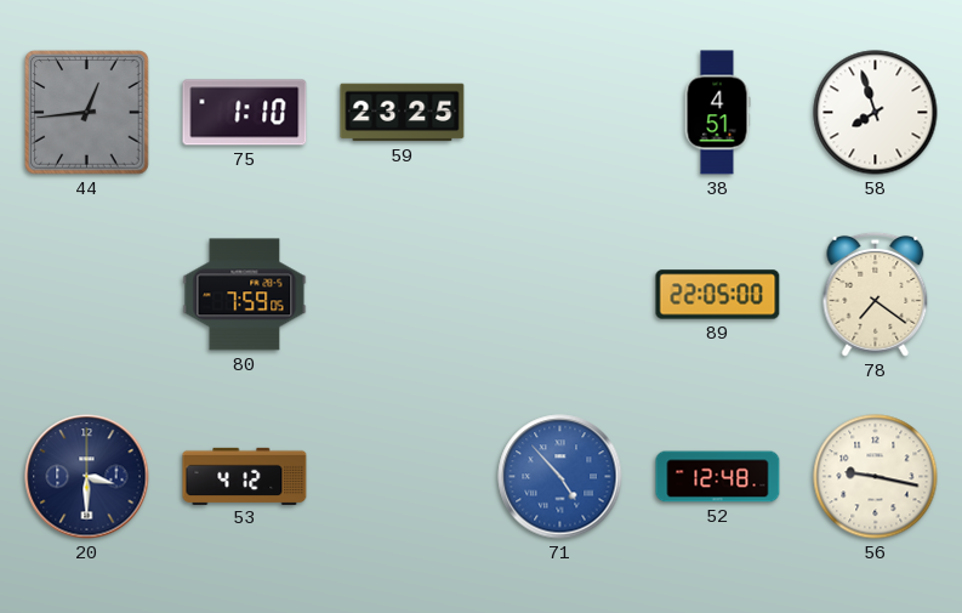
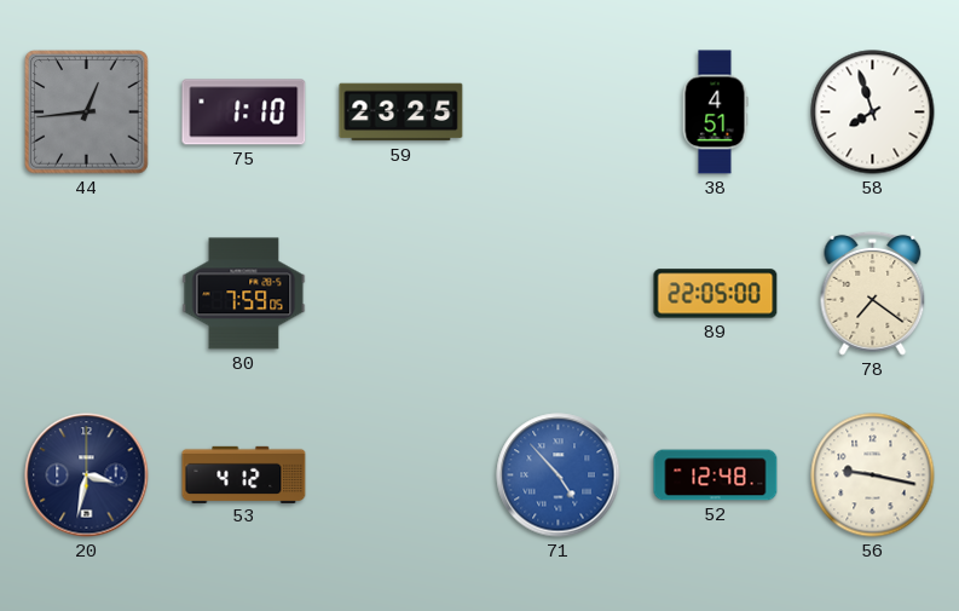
20: 3:30 -> 3:32 (87, 475)
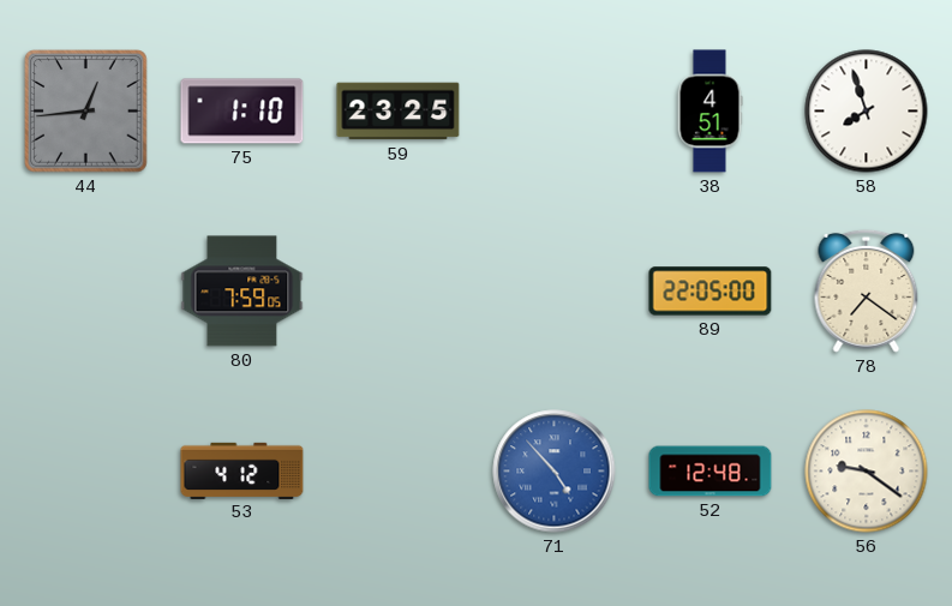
20: 3:32 -> none (87, 475)
56: 9:17 -> 9:21 (867, 472)
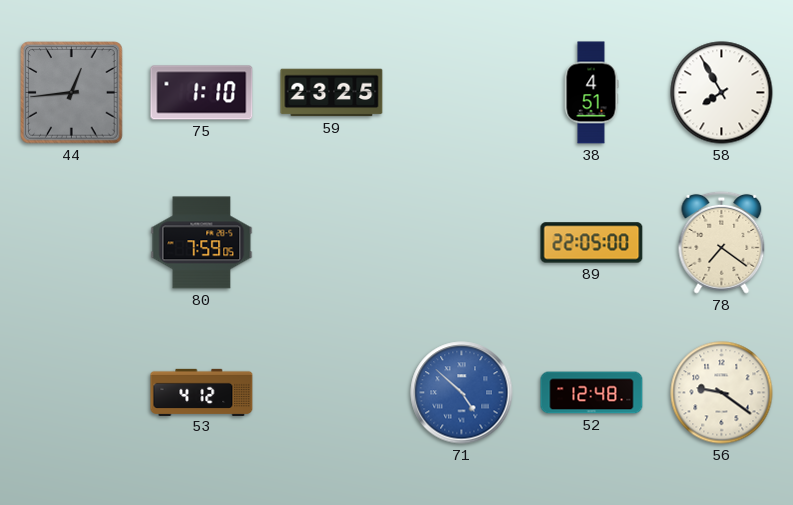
58: 7:57 -> 7:55 (722, 93)
71: 4:53 -> 4:52 (462, 393)
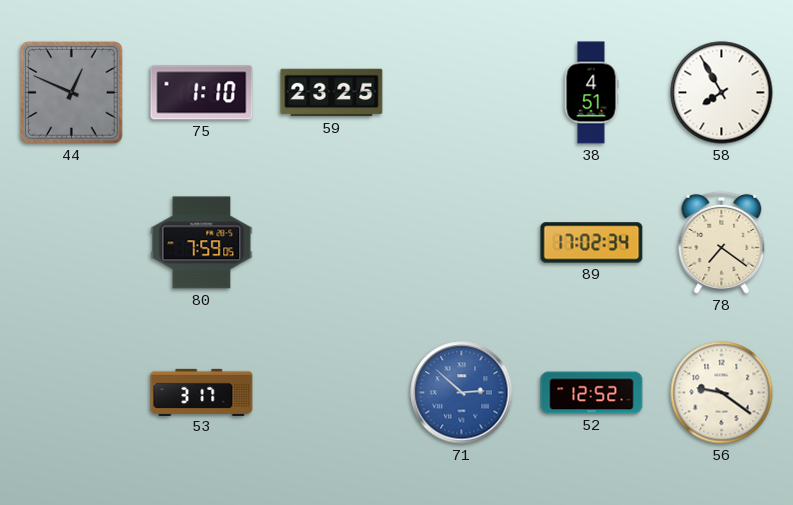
44: 12:44 -> 12:49 (72, 93)
89: 22:05 -> 17:02 (592, 243)
53: 4:12 -> 3:17 (202, 392)
71: 4:52 -> 2:52 (462, 393)
52: 12:48 -> 12:52 (592, 393)
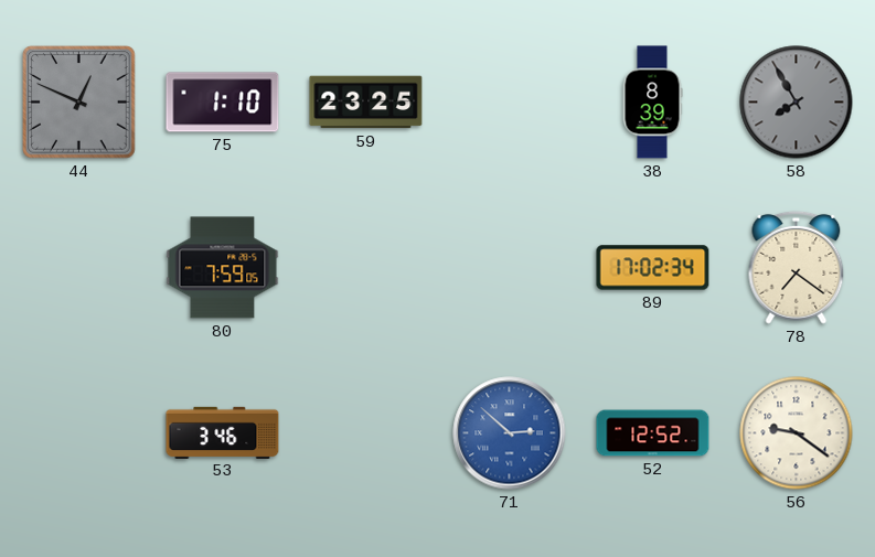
38: 4:51 -> 8:39 (652, 103)
58 dial: white -> grey (797, 103)
53: 3:17 -> 3:46 (223, 432)
